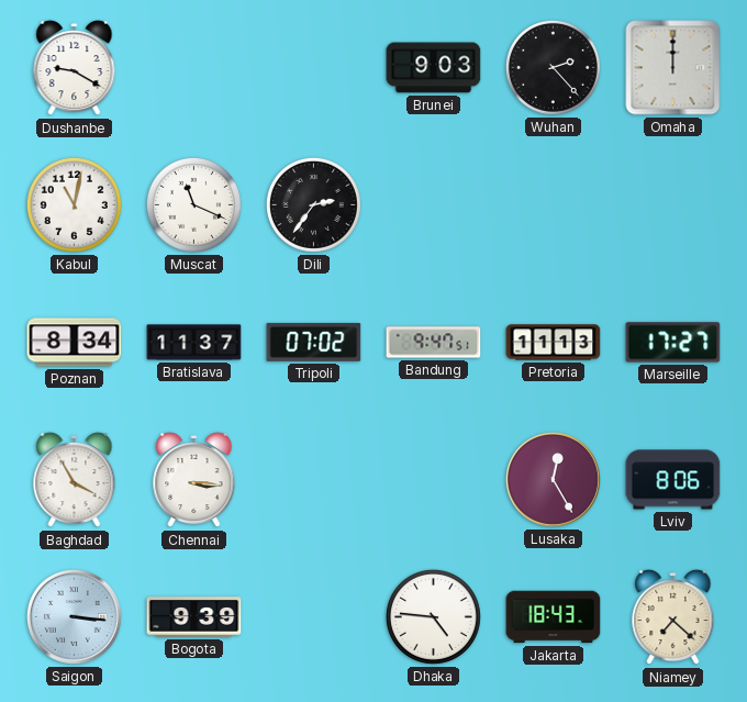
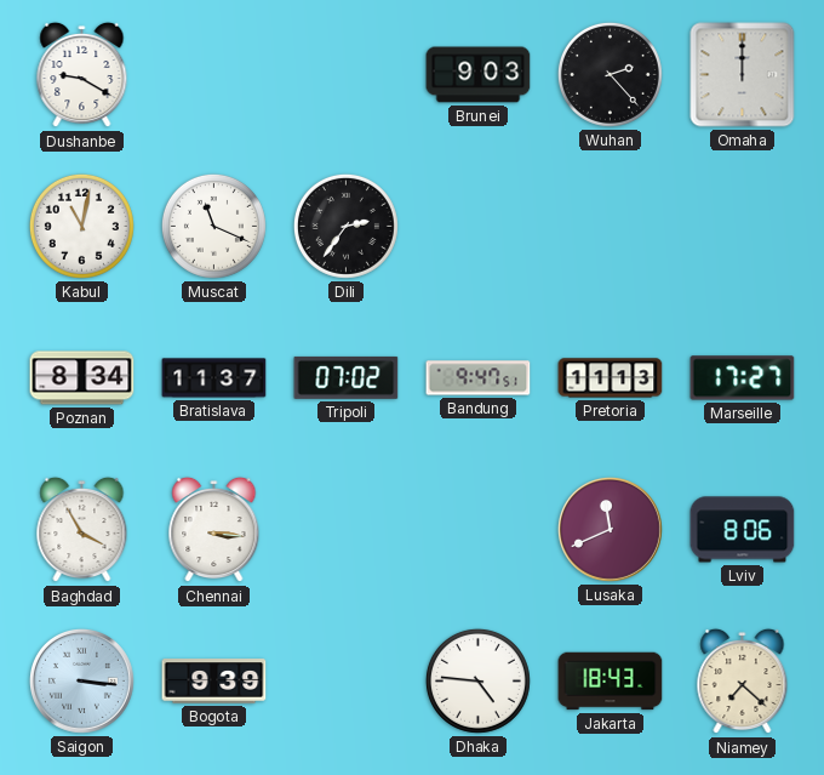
Lusaka: 12:25 -> 11:41 (610, 529)
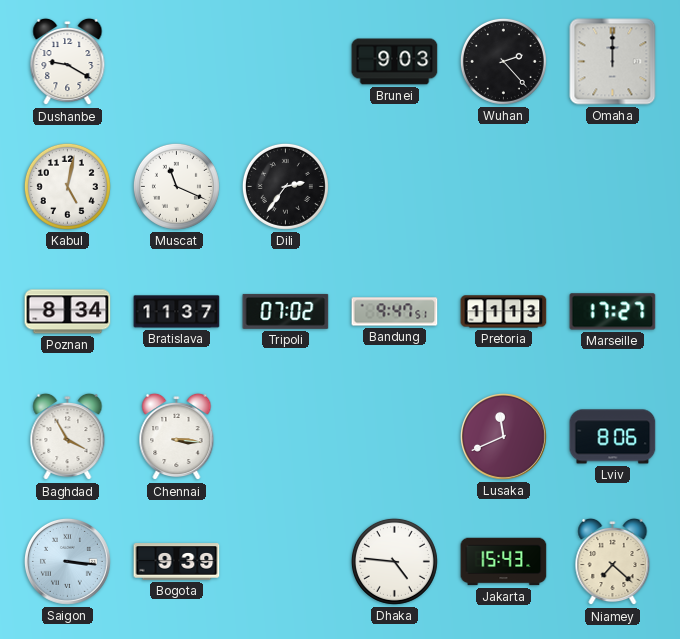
Kabul: 11:02 -> 5:02 (67, 186)
Jakarta: 18:43 -> 15:43 (504, 562)
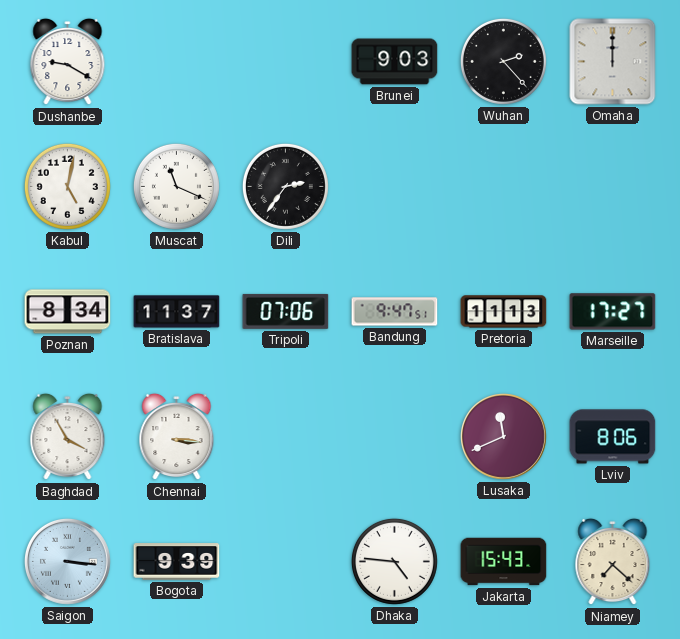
Tripoli: 07:02 -> 07:06 (286, 311)
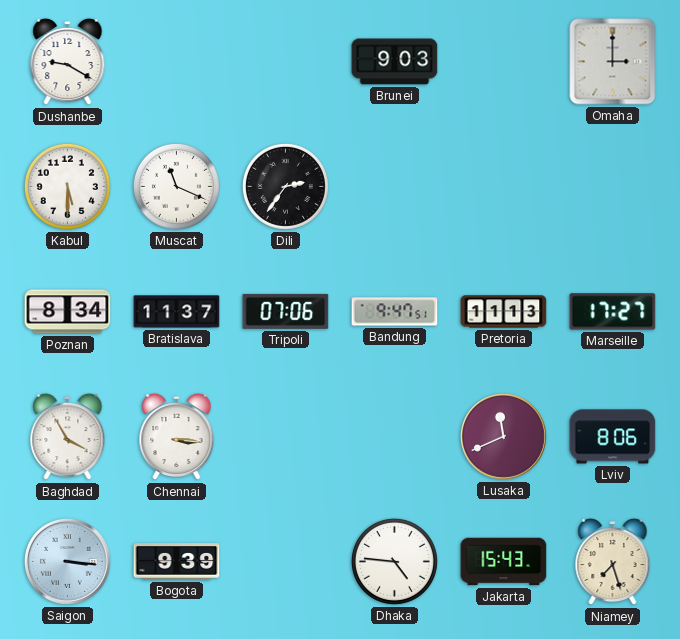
Wuhan: 2:23 -> none (503, 61)
Omaha: 12:00 -> 3:00 (613, 62)
Kabul: 5:02 -> 5:30 (67, 186)
Niamey: 7:22 -> 7:27 (613, 562)
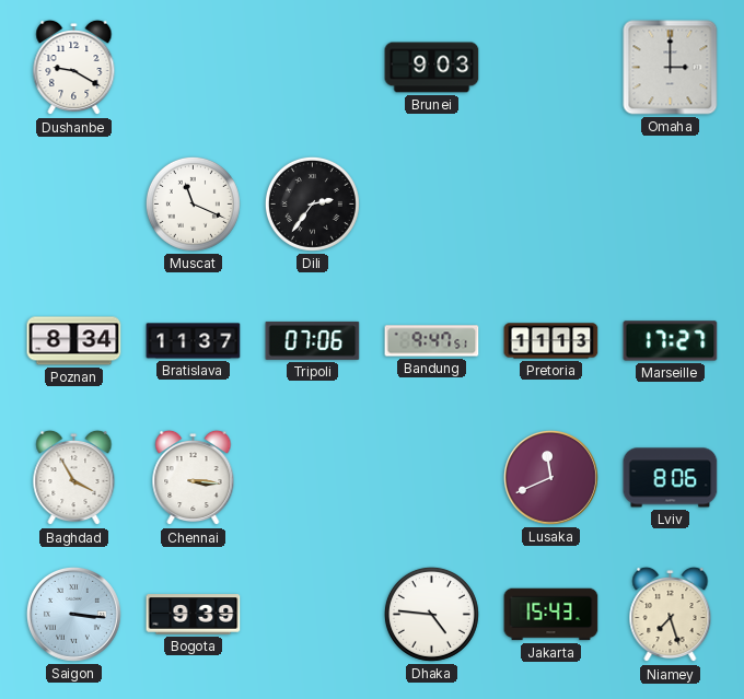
Kabul: 5:30 -> none (67, 186)
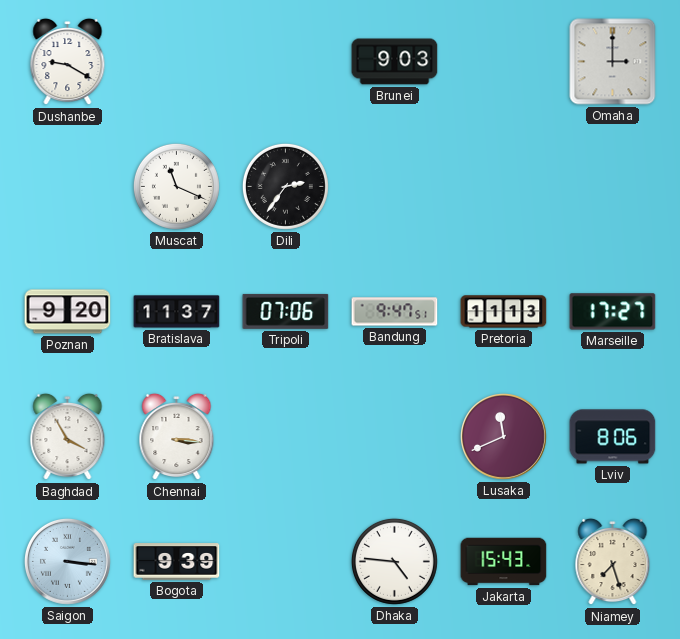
Poznan: 8:34 -> 9:20 (68, 312)
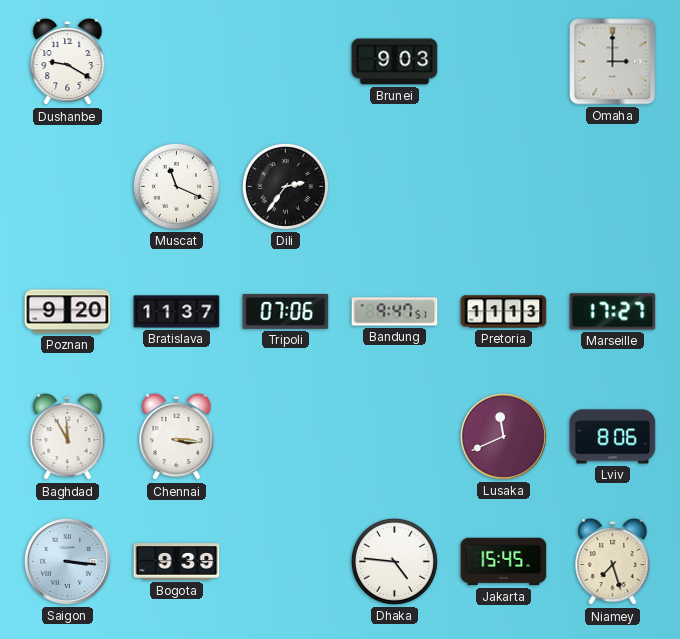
Baghdad: 3:55 -> 11:55 (68, 437)
Jakarta: 15:43 -> 15:45 (504, 562)
